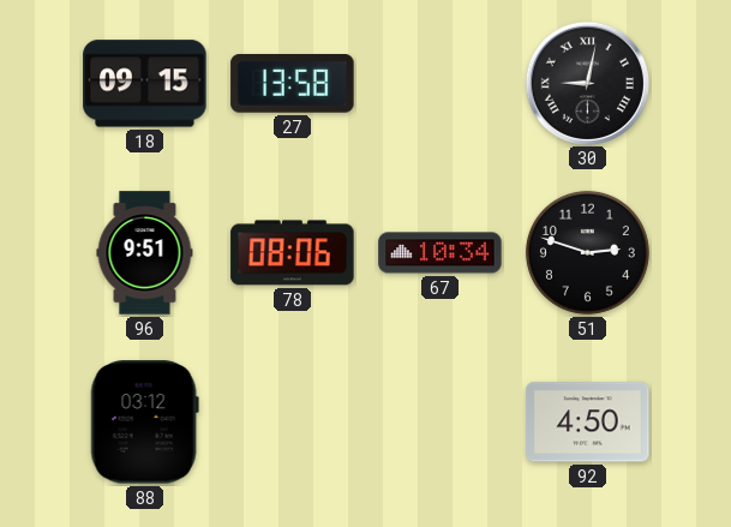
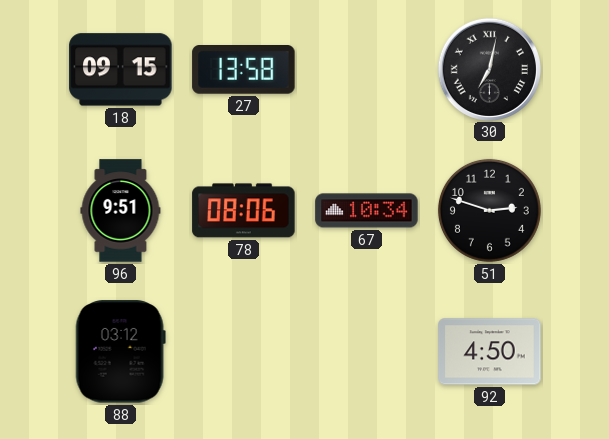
30: 9:02 -> 7:02 (489, 69)
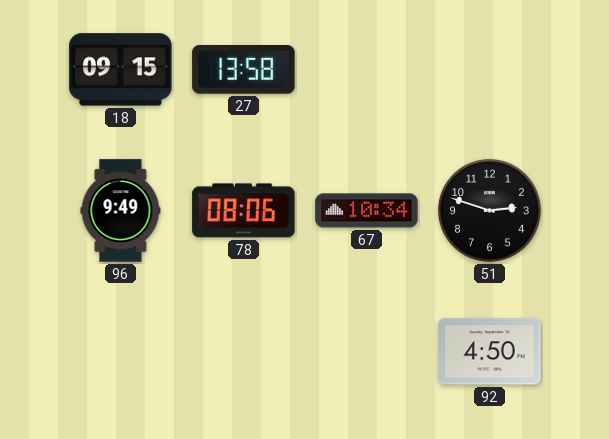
30: 7:02 -> none (489, 69)
96: 9:51 -> 9:49 (121, 211)
88: 03:12 -> none (120, 352)
